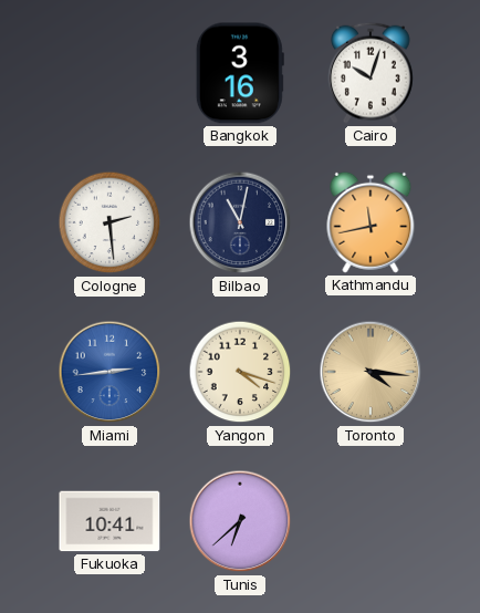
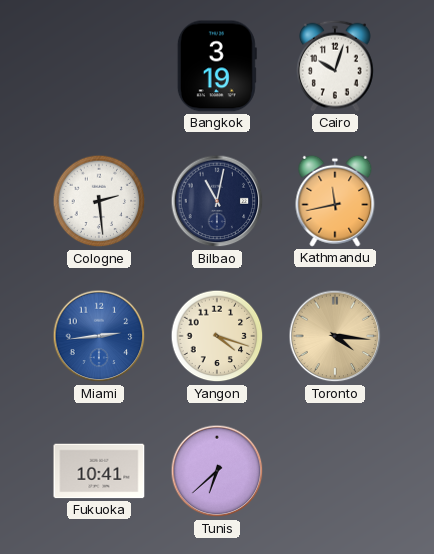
Bangkok: 3:16 -> 3:19 (217, 66)
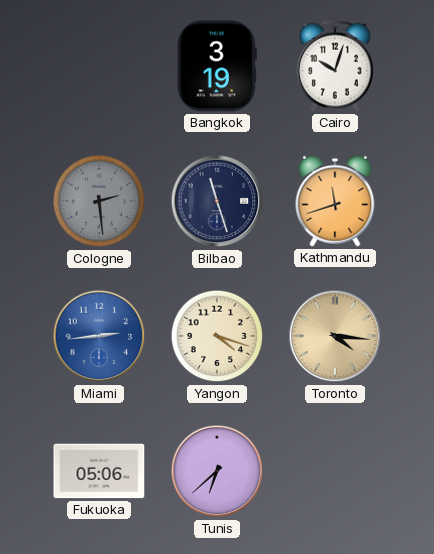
Cologne dial: white -> grey (99, 201)
Bilbao: 11:02 -> 11:27 (217, 201)
Kathmandu: 11:43 -> 11:42 (335, 201)
Fukuoka: 10:41 -> 05:06 (99, 471)
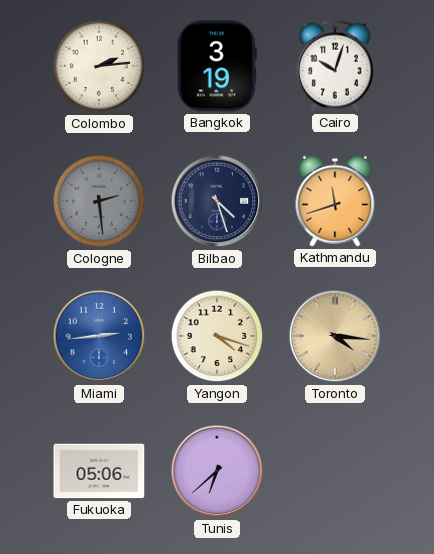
Colombo: none -> 2:14 (99, 66)
Bilbao: 11:27 -> 4:27 (217, 201)
